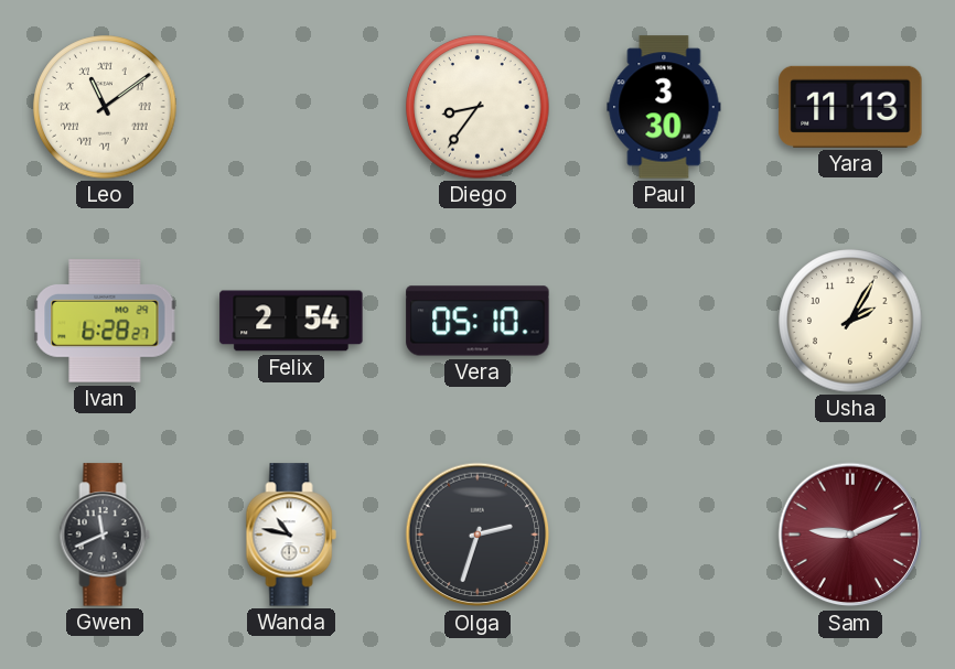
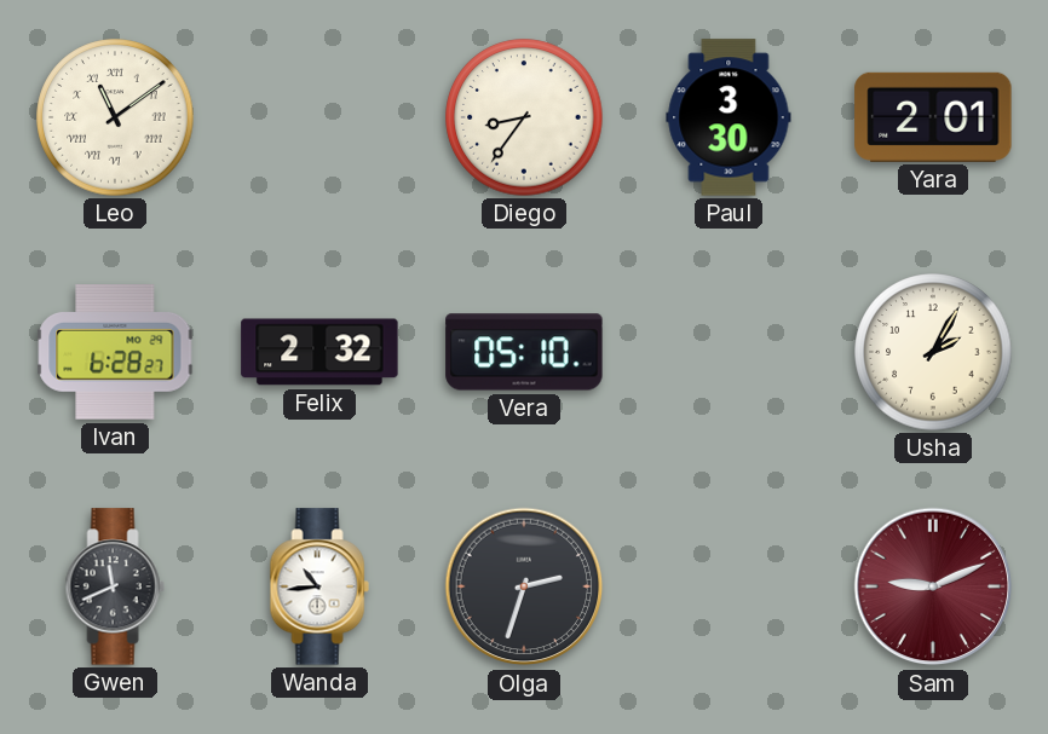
Yara: 11:13 -> 2:01 (933, 117)
Felix: 2:54 -> 2:32 (319, 352)
Wanda: 10:47 -> 10:44 (319, 586)
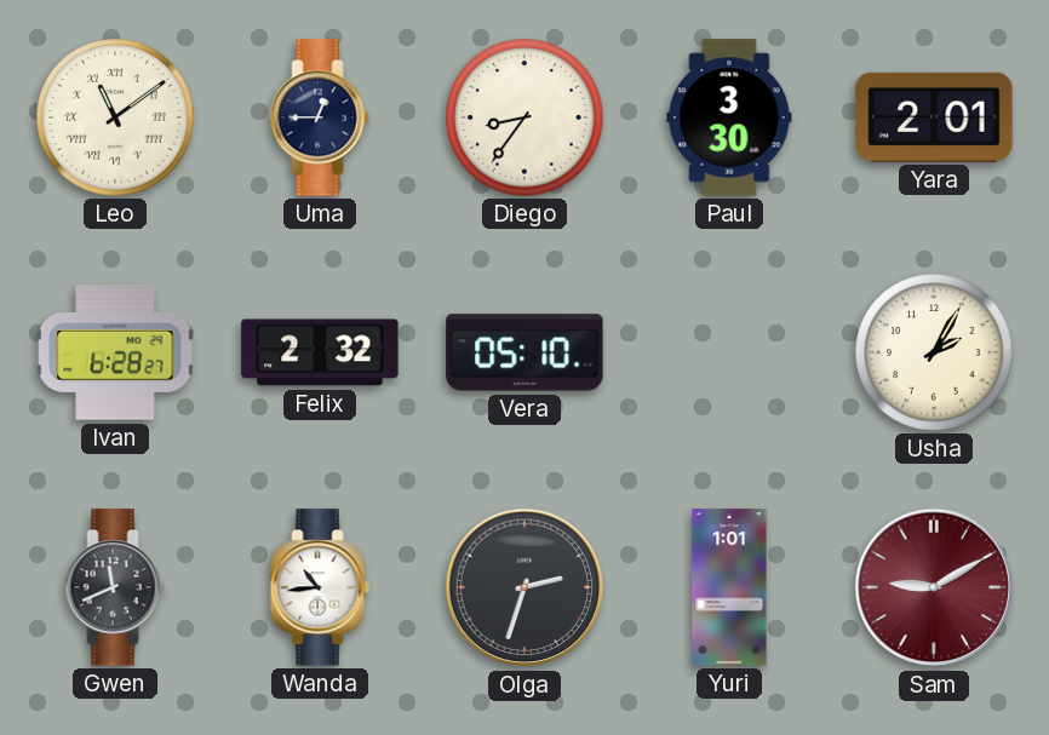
Uma: none -> 12:45 (320, 117)
Yuri: none -> 1:01 (729, 587)
Sam: 9:11 -> 9:10 (934, 587)
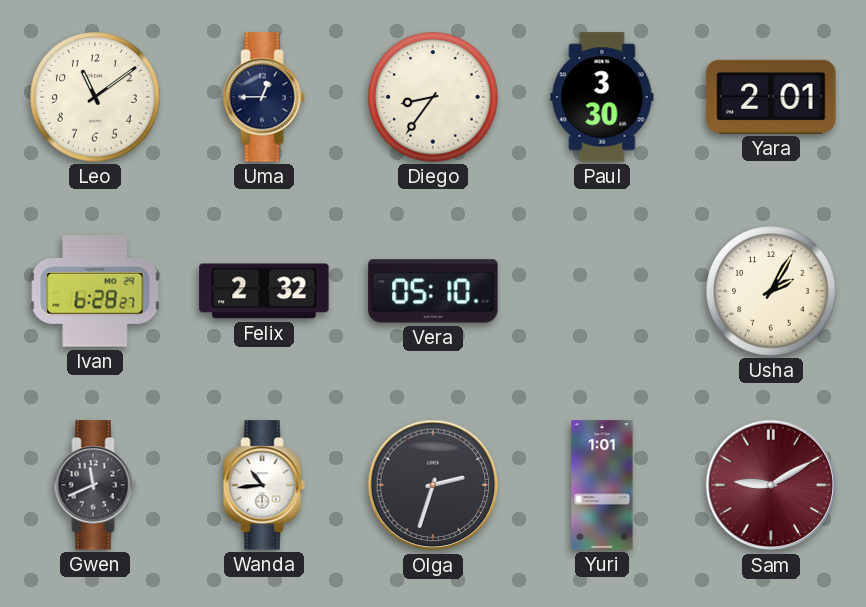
Leo numerals: Roman -> Arabic (95, 97)
